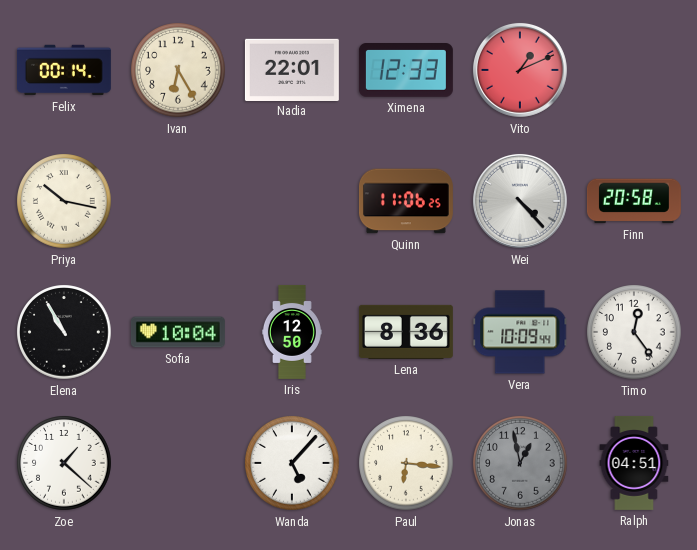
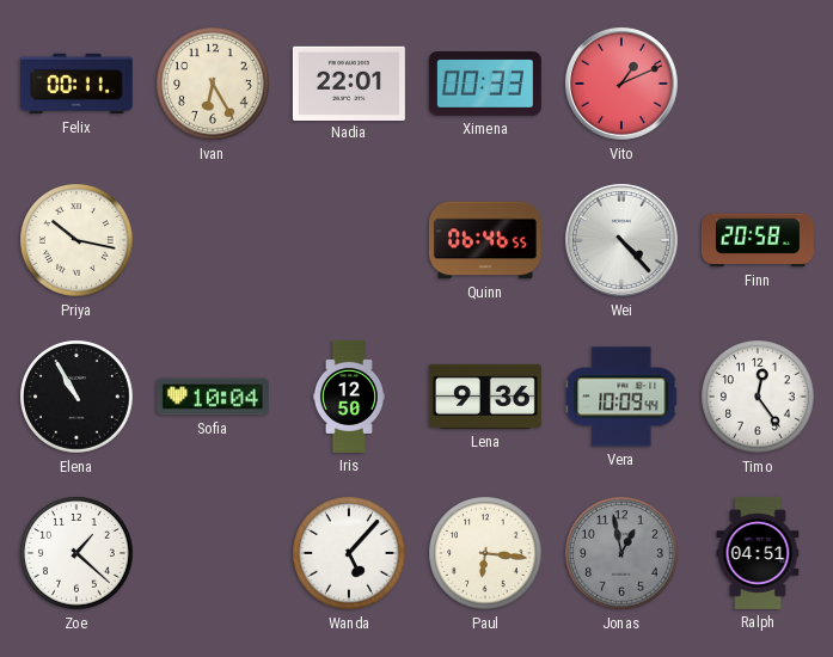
Felix: 00:14 -> 00:11 (76, 84)
Ximena: 12:33 -> 00:33 (485, 85)
Quinn: 11:06 -> 06:46 (485, 240)
Lena: 8:36 -> 9:36 (485, 397)
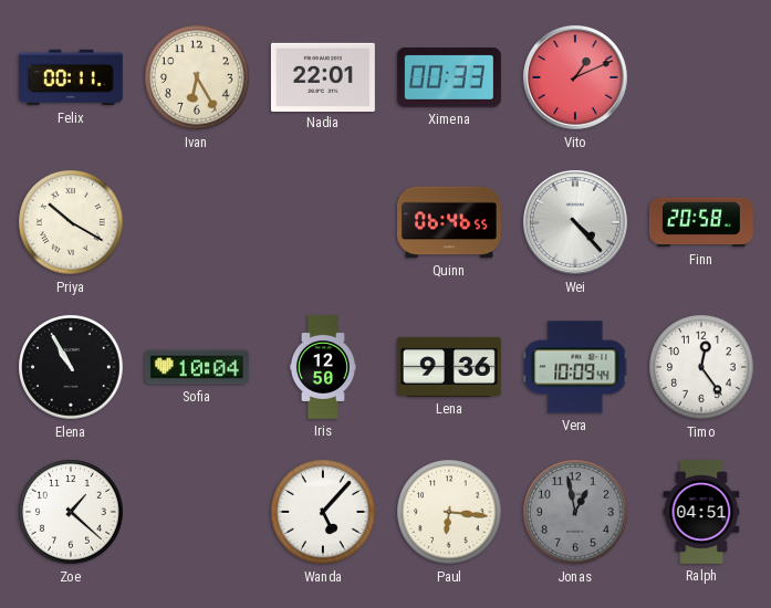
Priya: 10:17 -> 10:20 (71, 222)
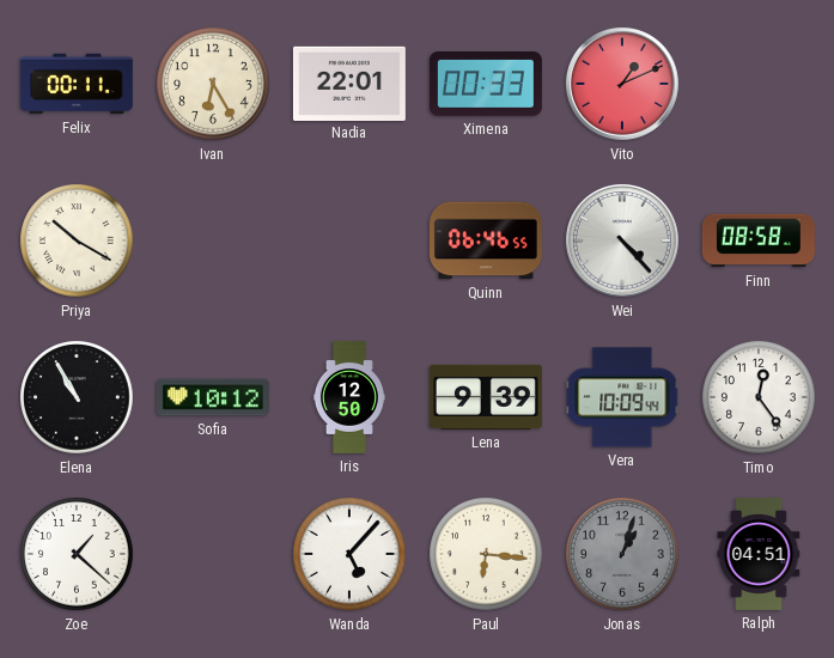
Finn: 20:58 -> 08:58 (759, 240)
Sofia: 10:04 -> 10:12 (213, 397)
Lena: 9:36 -> 9:39 (486, 397)
Jonas: 12:58 -> 1:03 (622, 554)
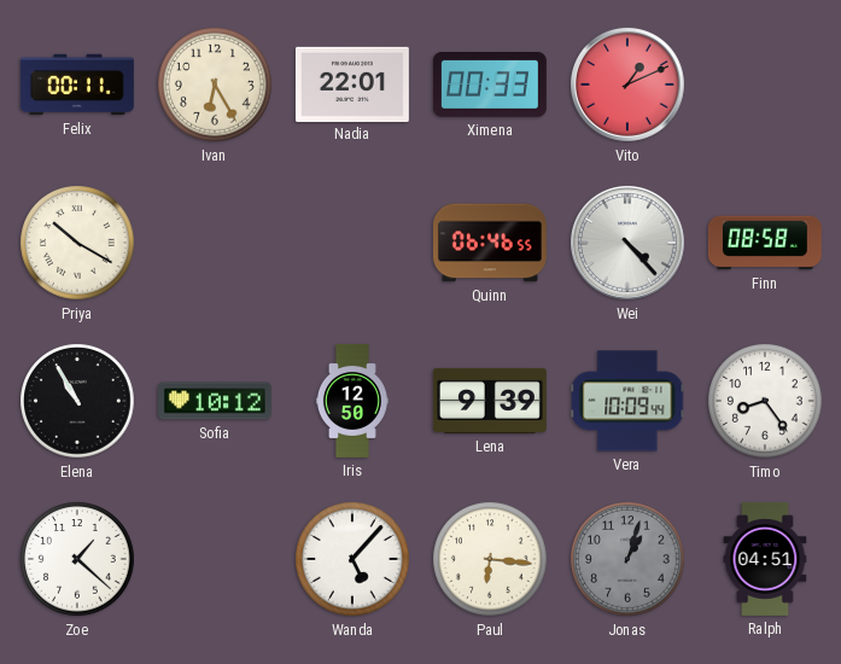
Timo: 12:24 -> 8:24 (765, 401)
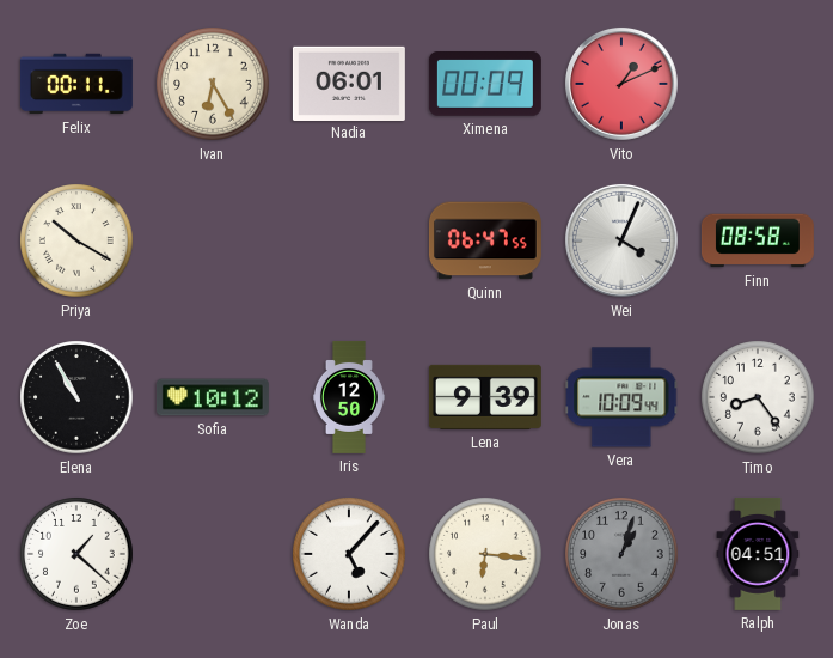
Nadia: 22:01 -> 06:01 (349, 83)
Ximena: 00:33 -> 00:09 (485, 85)
Quinn: 06:46 -> 06:47 (485, 240)
Wei: 4:23 -> 4:04 (621, 240)
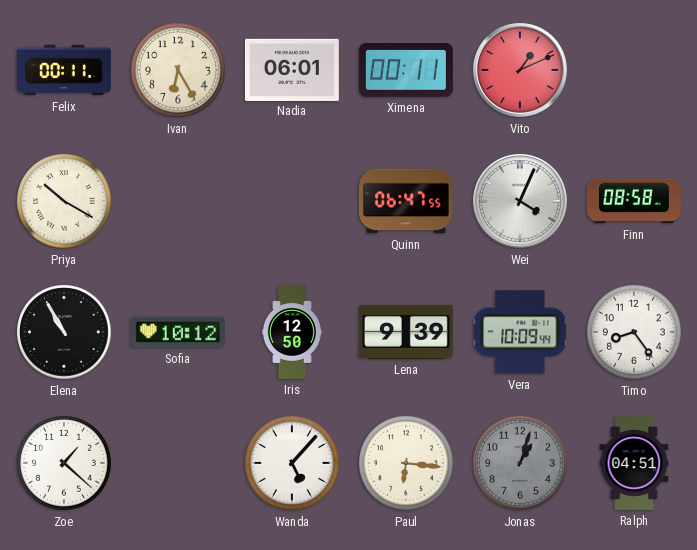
Ximena: 00:09 -> 00:11 (406, 71)
